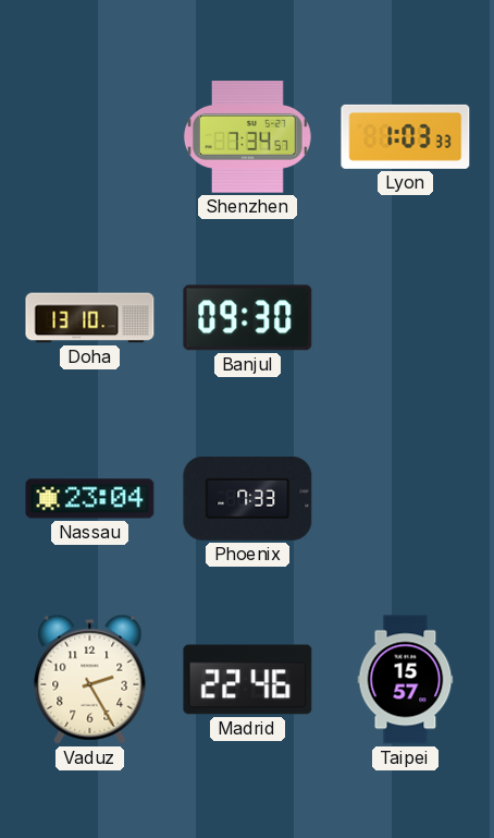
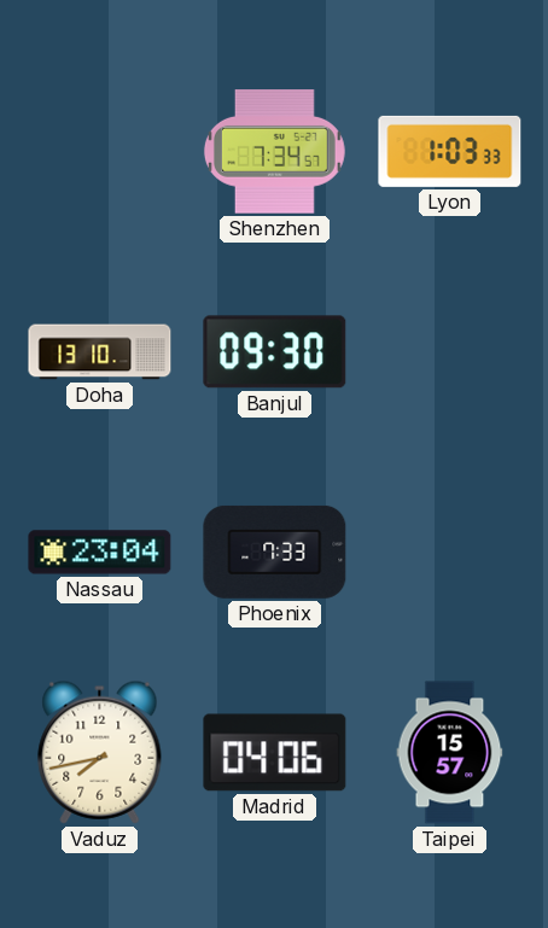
Vaduz: 2:25 -> 7:43 (100, 752)
Madrid: 22:46 -> 04:06 (275, 753)
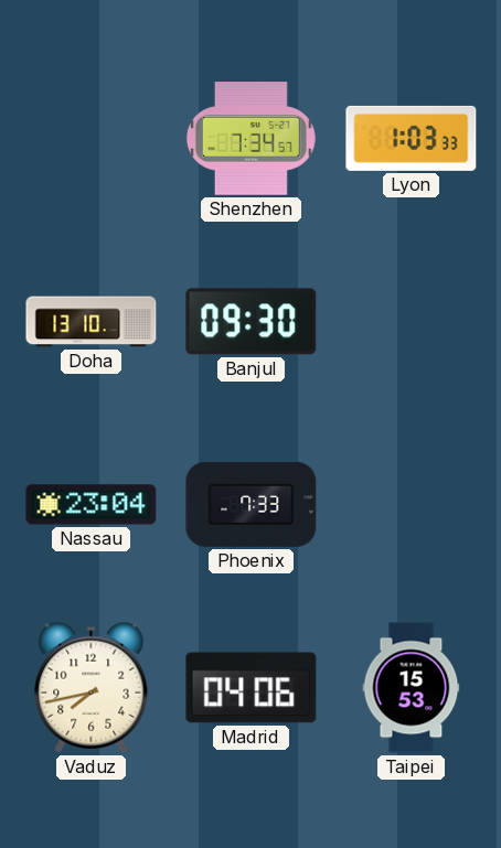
Taipei: 15:57 -> 15:53 (412, 688)
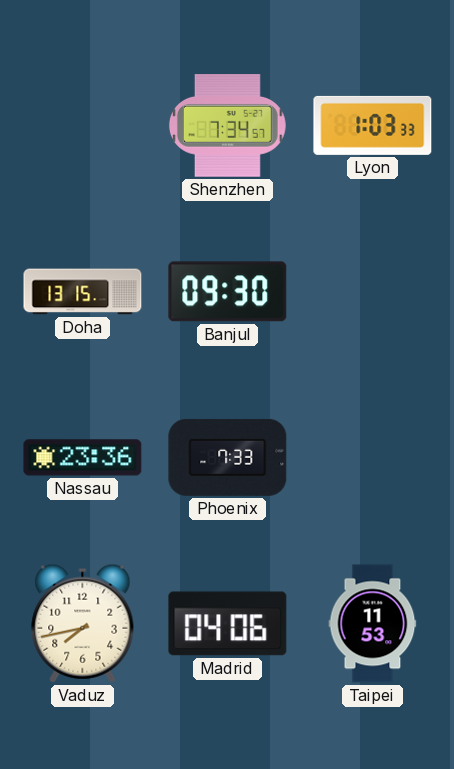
Doha: 13:10 -> 13:15 (83, 292)
Nassau: 23:04 -> 23:36 (83, 458)
Taipei: 15:53 -> 11:53 (373, 624)
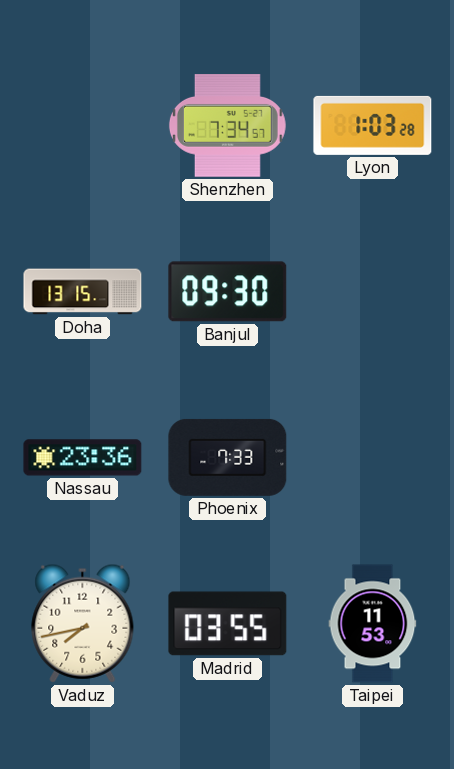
Lyon: 1:03:33 -> 1:03:28 (373, 125)
Madrid: 04:06 -> 03:55 (228, 624)
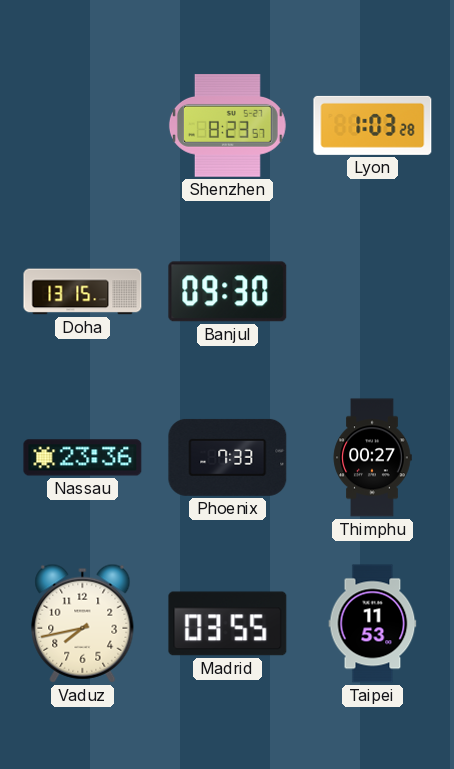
Shenzhen: 7:34 -> 8:23 (227, 126)
Thimphu: none -> 00:27 (372, 458)
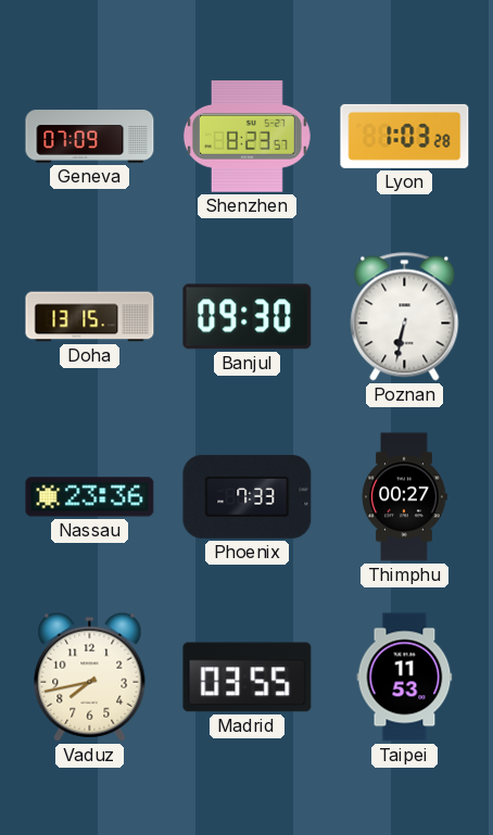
Geneva: none -> 07:09 (90, 137)
Poznan: none -> 6:32 (405, 317)
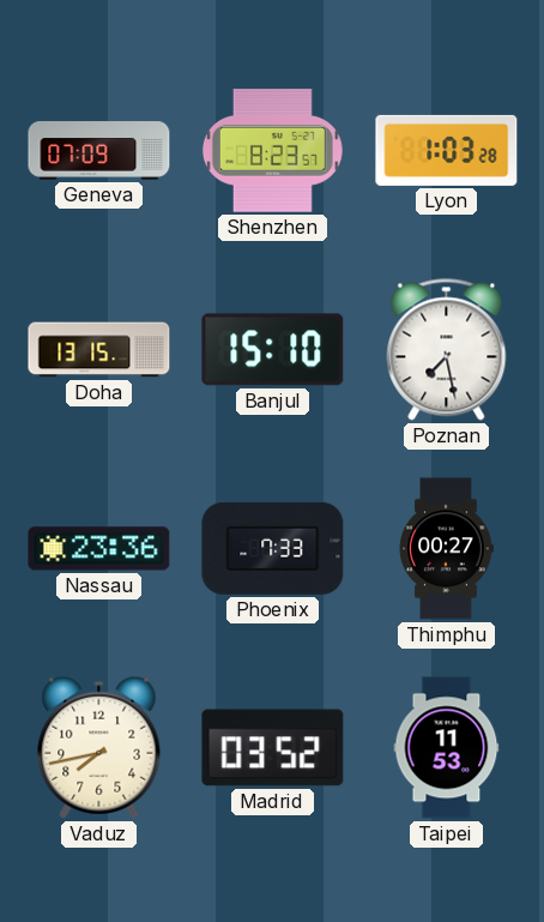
Banjul: 09:30 -> 15:10 (273, 350)
Poznan: 6:32 -> 7:28 (447, 350)
Madrid: 03:55 -> 03:52 (273, 748)
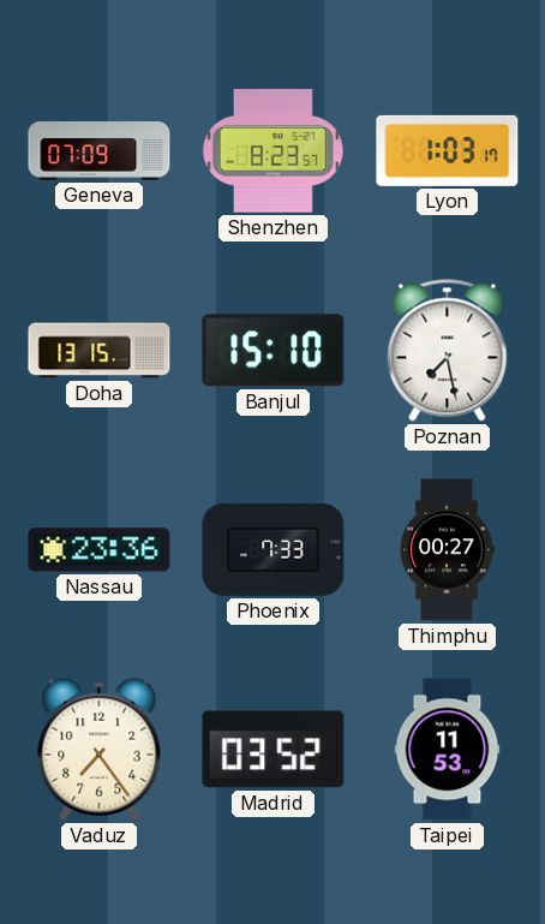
Lyon: 1:03:28 -> 1:03:17 (448, 150)
Vaduz: 7:43 -> 7:24 (100, 749)
